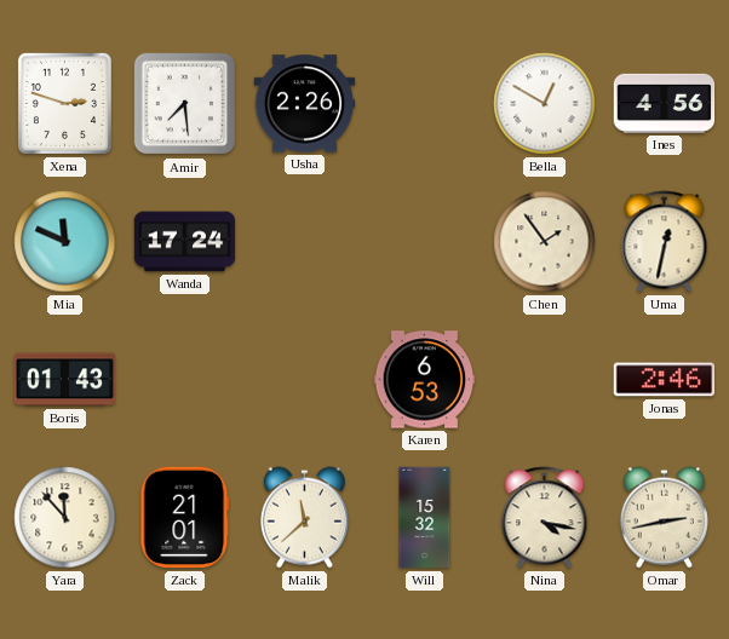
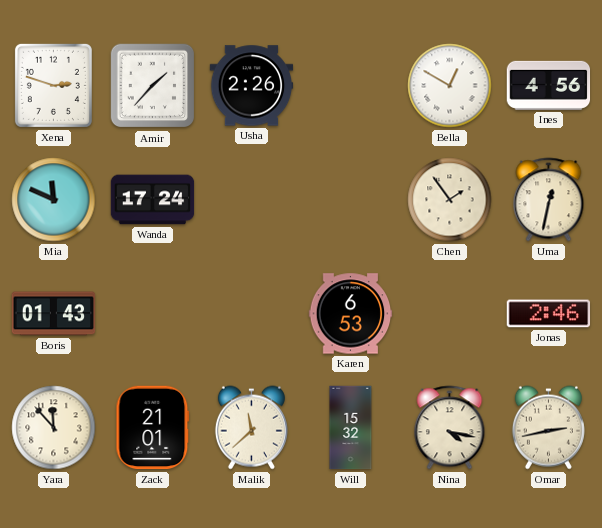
Amir: 7:29 -> 1:37 (153, 86)
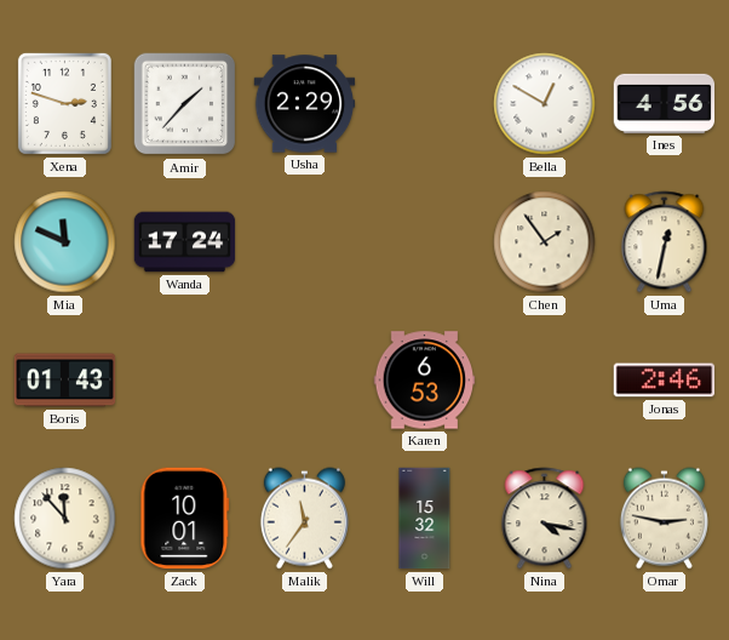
Usha: 2:26 -> 2:29 (305, 104)
Zack: 21:01 -> 10:01 (185, 519)
Malik: 11:38 -> 11:36 (304, 519)
Omar: 2:43 -> 2:47 (664, 519)
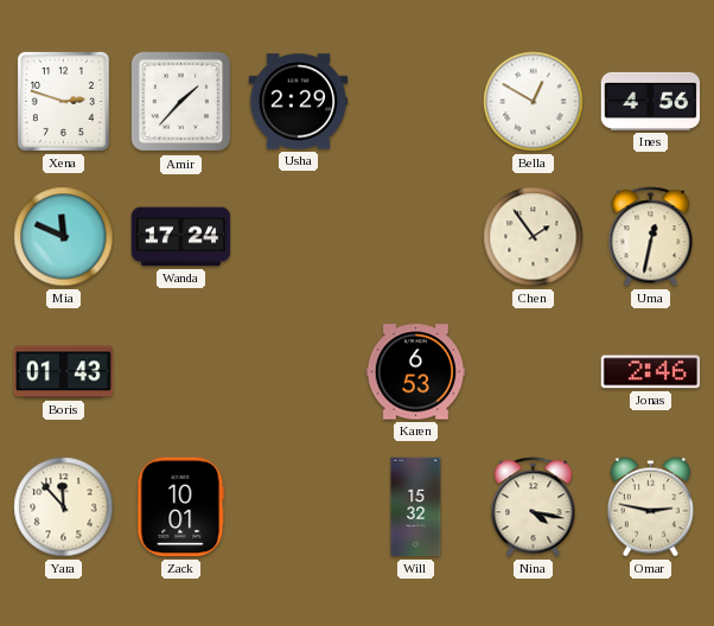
Malik: 11:36 -> none (304, 519)
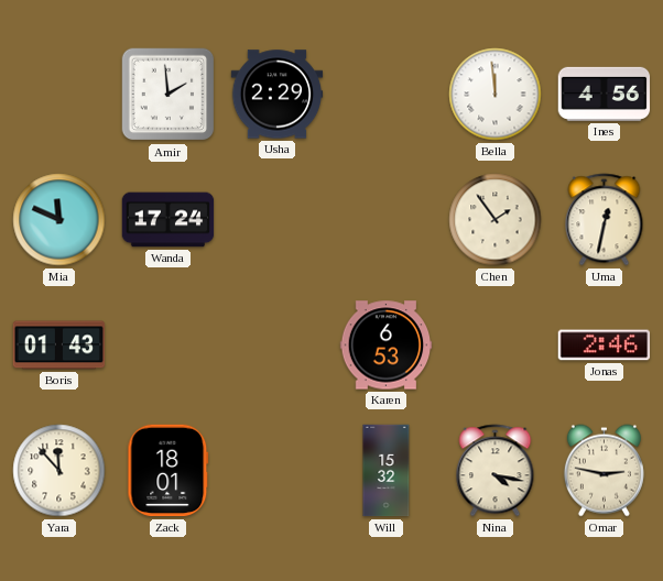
Xena: 2:48 -> none (63, 101)
Amir: 1:37 -> 1:59 (169, 95)
Bella: 12:50 -> 11:59 (496, 95)
Zack: 10:01 -> 18:01 (169, 471)
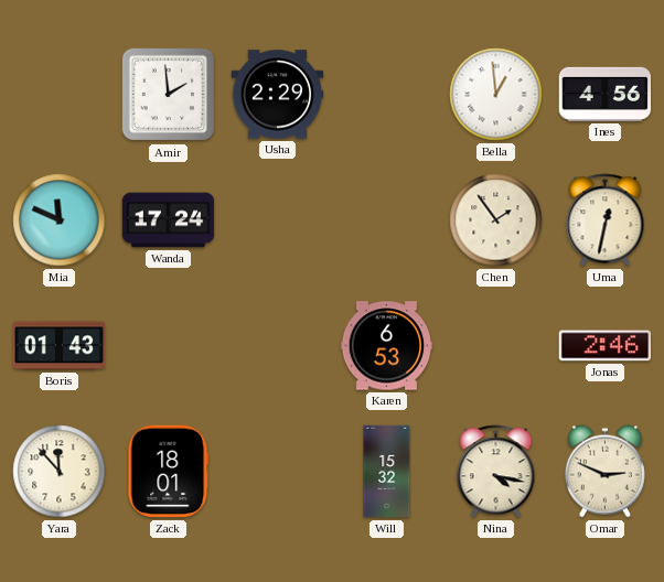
Bella: 11:59 -> 12:59 (496, 95)
Omar: 2:47 -> 2:49 (604, 472)
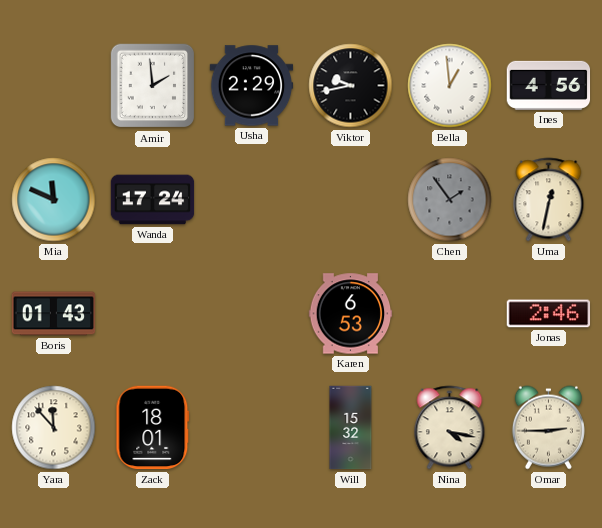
Viktor: none -> 9:43 (351, 86)
Chen dial: cream -> grey (450, 200)
Omar: 2:49 -> 2:45 (548, 428)
